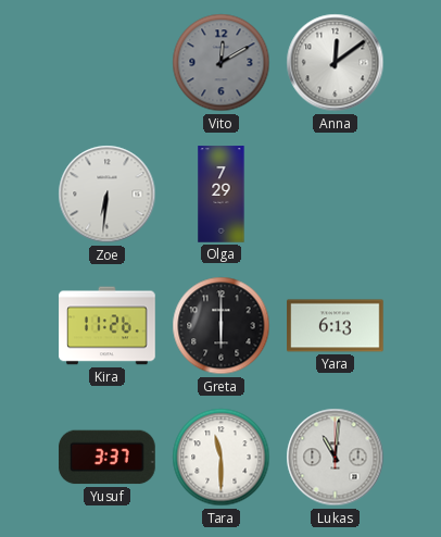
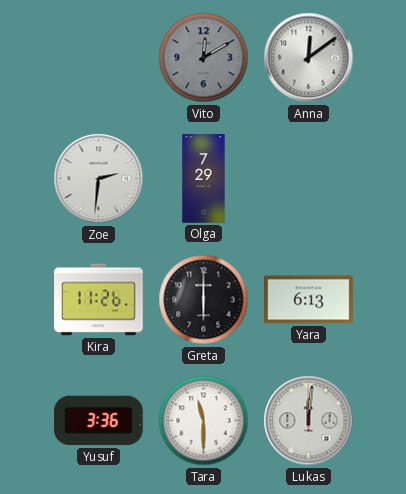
Zoe: 6:31 -> 2:31 (99, 179)
Yusuf: 3:37 -> 3:36 (99, 421)
Lukas: 11:01 -> 12:01 (309, 421)
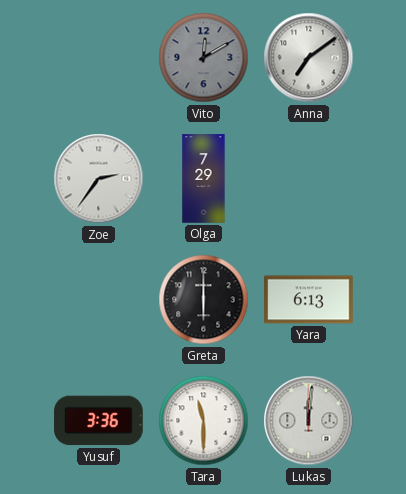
Anna: 12:09 -> 7:09 (309, 58)
Zoe: 2:31 -> 2:36 (99, 179)
Kira: 11:26 -> none (99, 300)
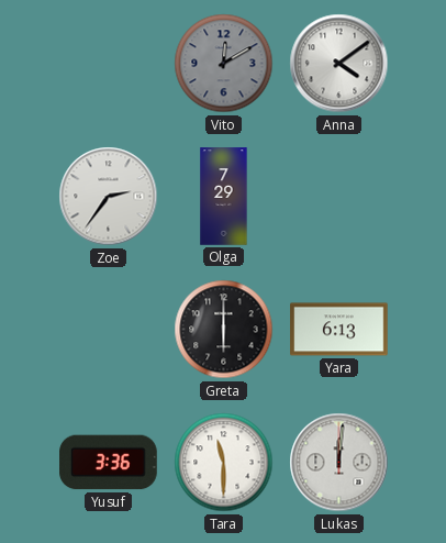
Anna: 7:09 -> 4:09 (339, 64)
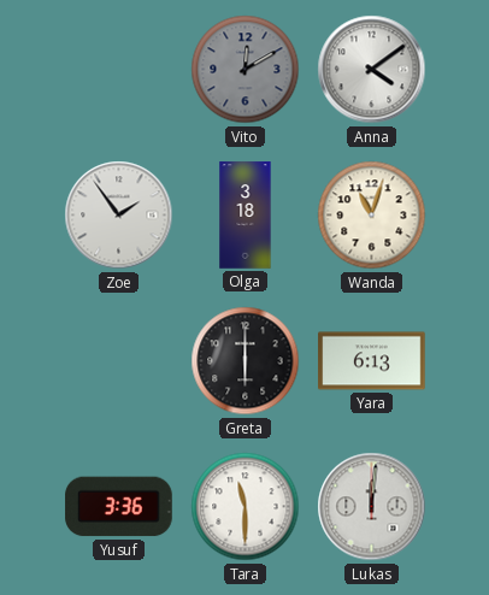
Zoe: 2:36 -> 1:54 (119, 216)
Olga: 7:29 -> 3:18 (246, 216)
Wanda: none -> 11:03 (372, 216)
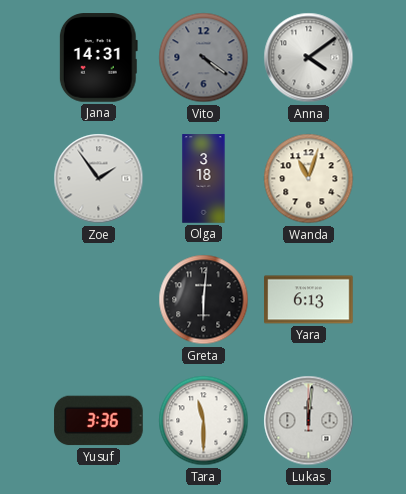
Jana: none -> 14:31 (98, 58)
Vito: 12:10 -> 4:21 (204, 58)
Greta: 6:00 -> 6:01 (204, 300)
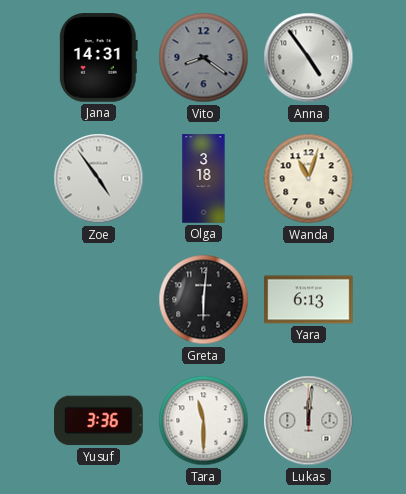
Vito: 4:21 -> 8:21 (204, 58)
Anna: 4:09 -> 4:54 (309, 58)
Zoe: 1:54 -> 4:54 (99, 179)
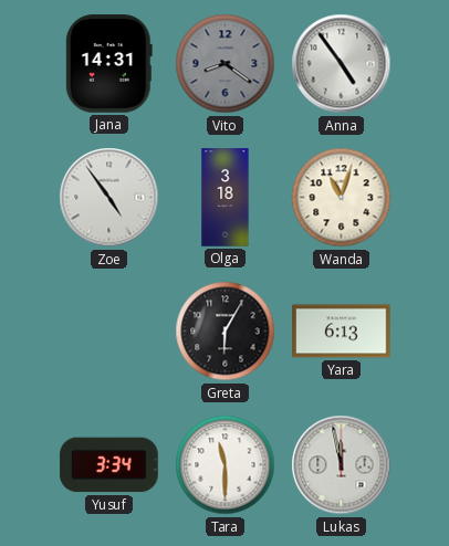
Greta: 6:01 -> 6:05 (226, 332)
Yusuf: 3:36 -> 3:34 (109, 465)
Lukas: 12:01 -> 11:58 (342, 465)
